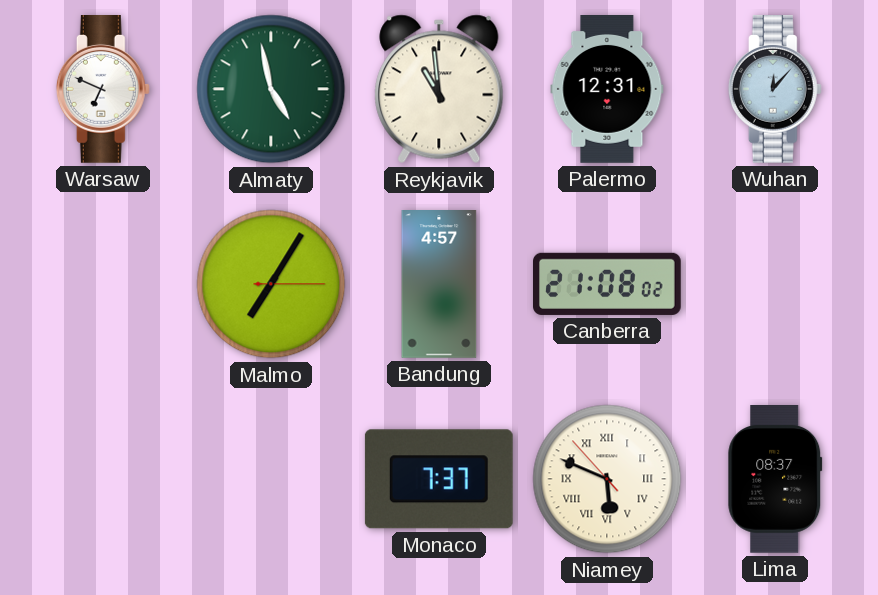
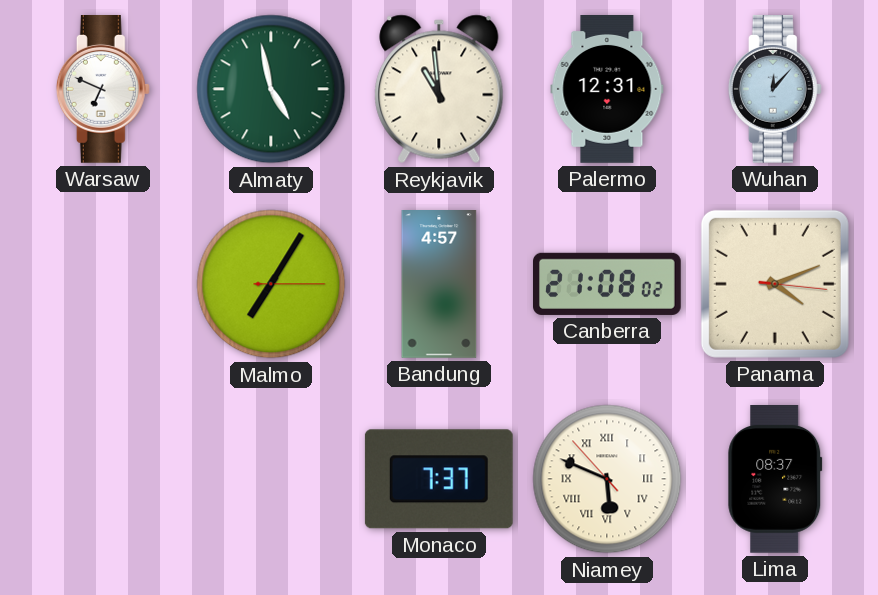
Panama: none -> 4:11 (775, 284)
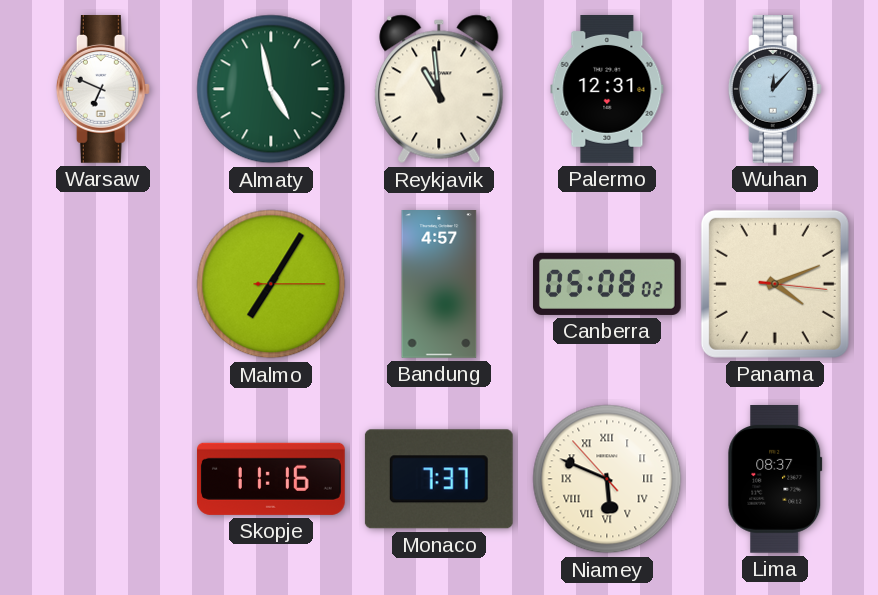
Canberra: 21:08 -> 05:08 (608, 284)
Skopje: none -> 11:16 (271, 479)
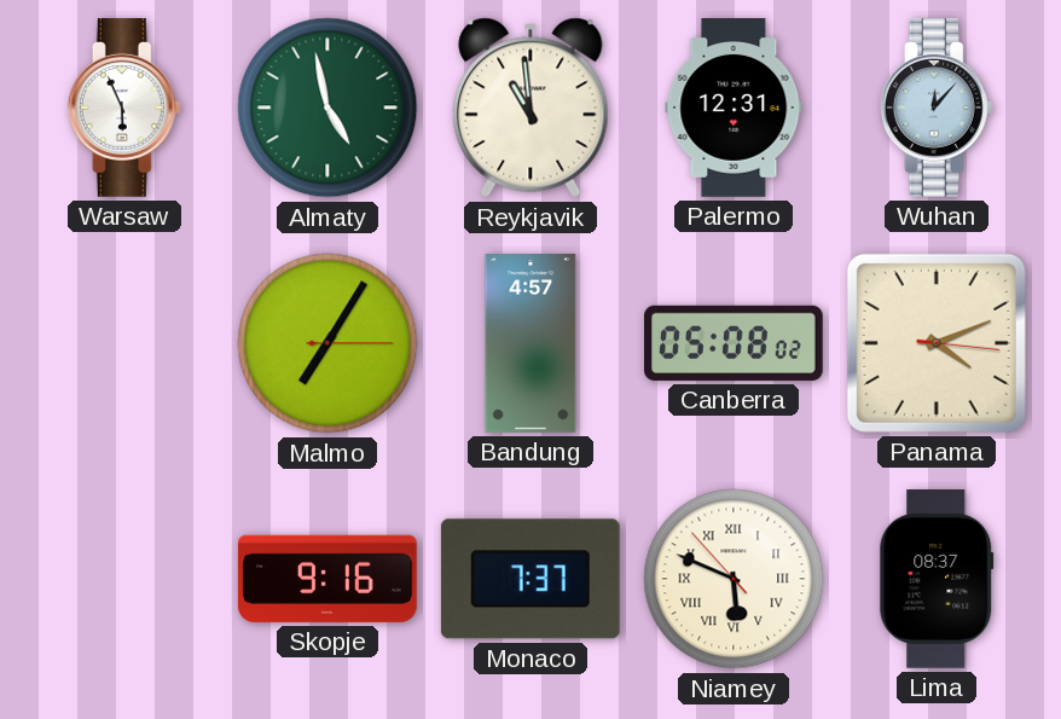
Warsaw: 6:49 -> 5:56 (124, 109)
Skopje: 11:16 -> 9:16 (327, 579)
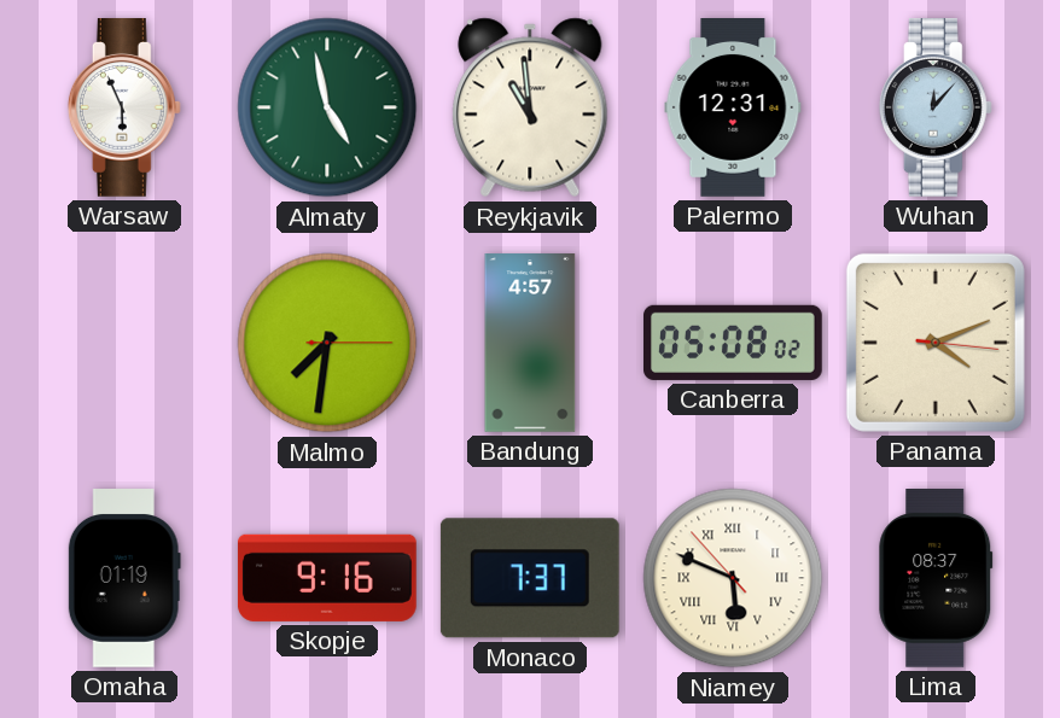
Malmo: 7:05 -> 7:31 (327, 343)
Omaha: none -> 01:19 (124, 579)
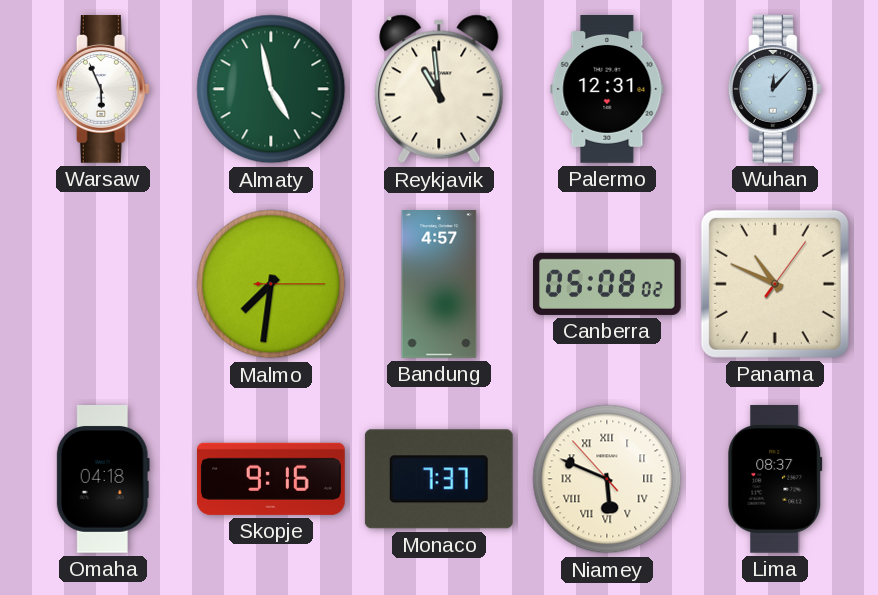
Panama: 4:11 -> 10:49 (775, 284)
Omaha: 01:19 -> 04:18 (103, 480)
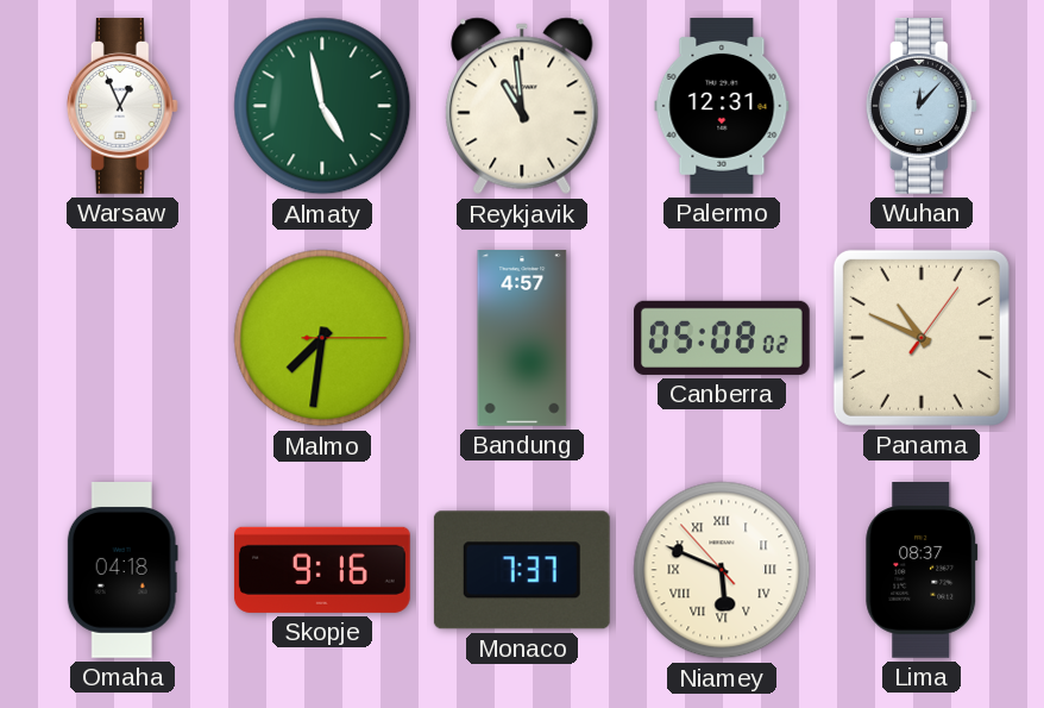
Warsaw: 5:56 -> 12:56 (122, 107)
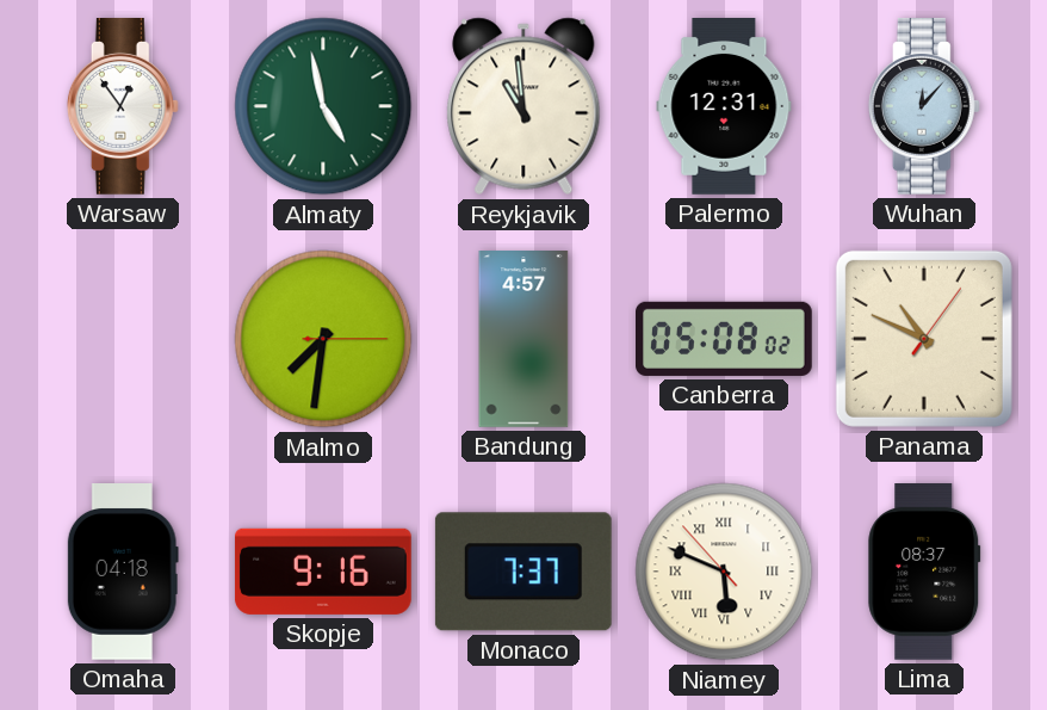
Warsaw: 12:56 -> 12:54 (123, 107)
